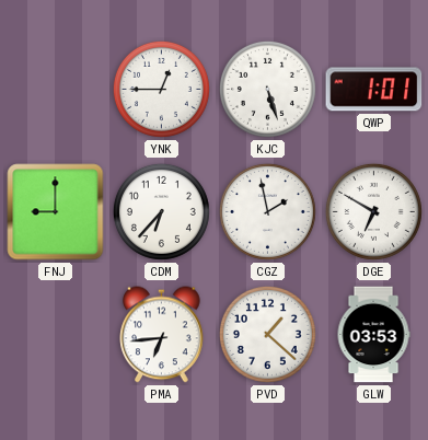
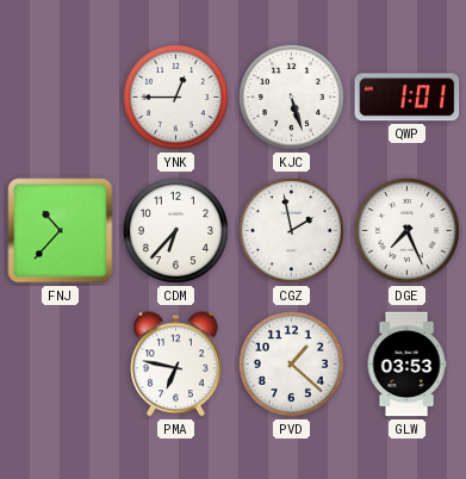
FNJ: 9:00 -> 10:37 (61, 231)
DGE: 6:50 -> 7:26 (406, 230)
PMA: 6:44 -> 6:47 (176, 365)
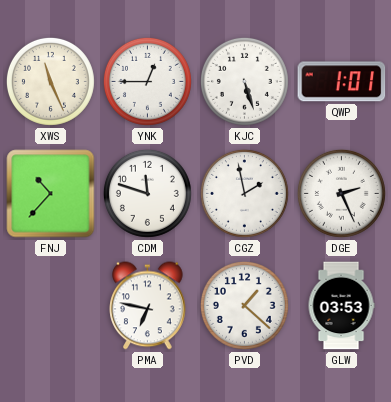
XWS: none -> 11:26 (50, 81)
CDM: 6:37 -> 11:48 (147, 193)
DGE: 7:26 -> 2:26 (341, 193)
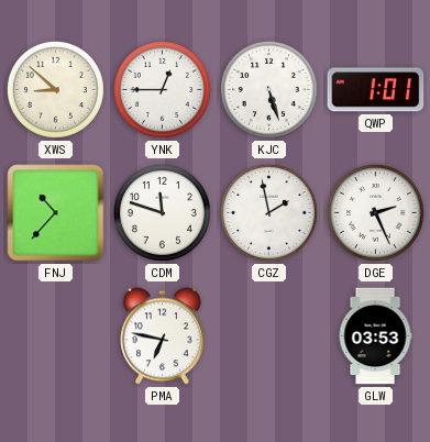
XWS: 11:26 -> 8:52 (55, 89)
PVD: 1:22 -> none (244, 305)
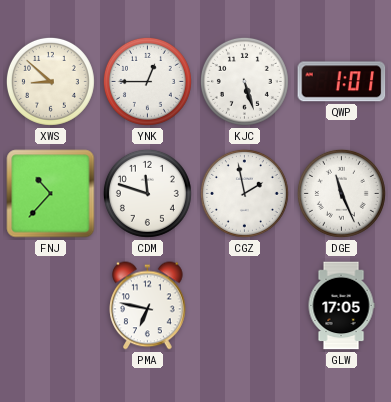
DGE: 2:26 -> 11:26 (341, 193)
GLW: 03:53 -> 17:05 (341, 306)
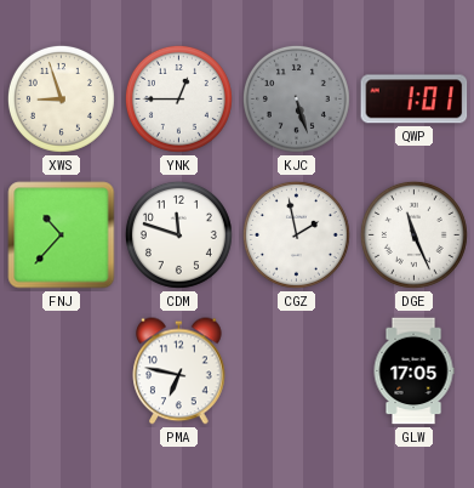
XWS: 8:52 -> 8:57 (61, 98)
KJC dial: white -> grey (296, 98)
